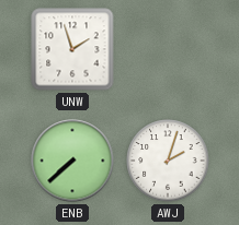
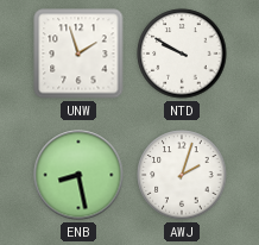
NTD: none -> 9:50 (182, 54)
ENB: 7:38 -> 8:28 (78, 175)
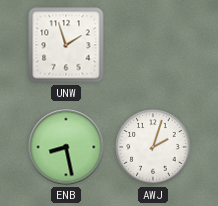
NTD: 9:50 -> none (182, 54)
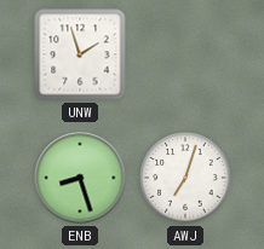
ENB: 8:28 -> 8:27 (80, 178)
AWJ: 2:03 -> 7:03 (185, 178)
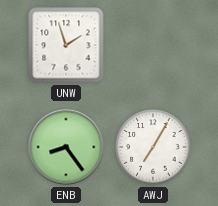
ENB: 8:27 -> 8:24 (66, 147)
AWJ: 7:03 -> 7:05 (153, 147)
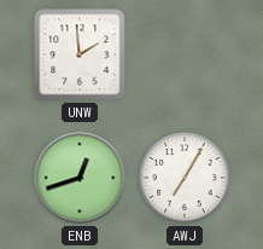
UNW: 1:57 -> 1:59 (80, 54)
ENB: 8:24 -> 12:42 (80, 178)
